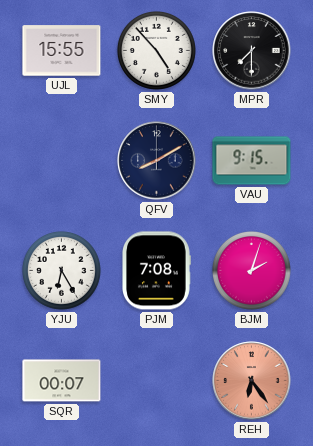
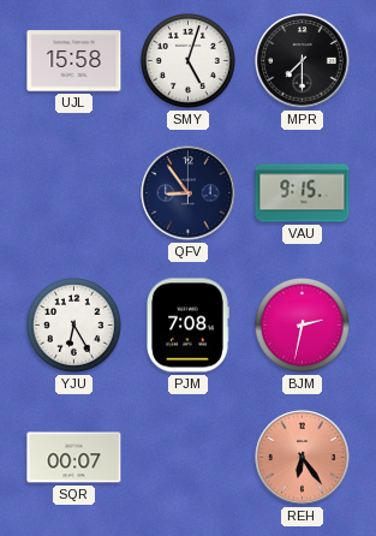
UJL: 15:55 -> 15:58 (74, 61)
SMY: 4:53 -> 5:03 (187, 60)
QFV: 8:10 -> 8:54 (189, 193)
BJM: 2:03 -> 2:32 (302, 324)
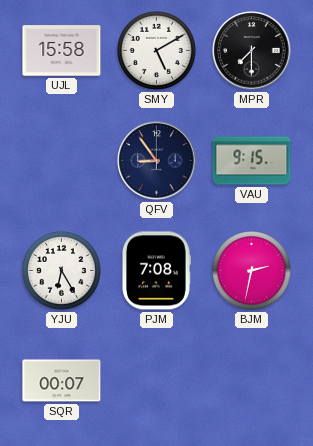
SMY: 5:03 -> 5:10 (156, 50)
REH: 6:24 -> none (303, 458)
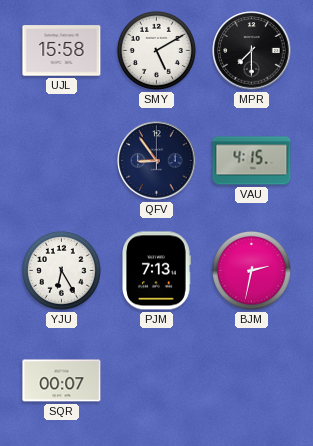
VAU: 9:15 -> 4:15 (252, 161)
PJM: 7:08 -> 7:13 (156, 271)
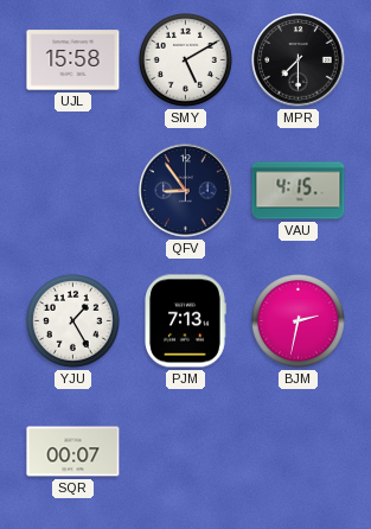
YJU: 6:25 -> 1:25 (72, 320)
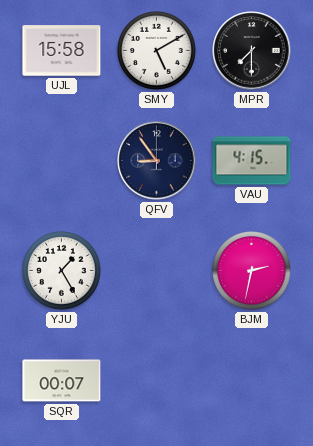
PJM: 7:13 -> none (185, 321)
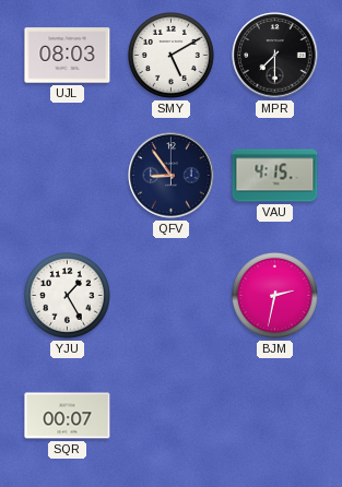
UJL: 15:58 -> 08:03 (68, 56)
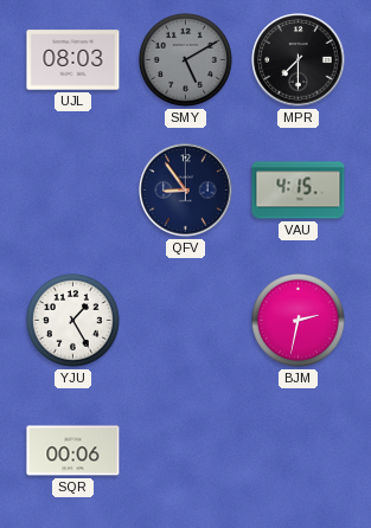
SMY dial: white -> grey (185, 59)
SQR: 00:07 -> 00:06 (73, 451)
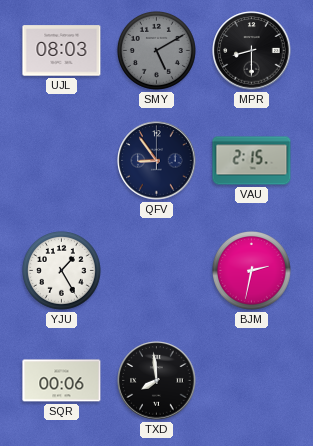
MPR: 7:30 -> 8:30 (252, 51)
VAU: 4:15 -> 2:15 (252, 161)
TXD: none -> 7:59 (157, 381)
